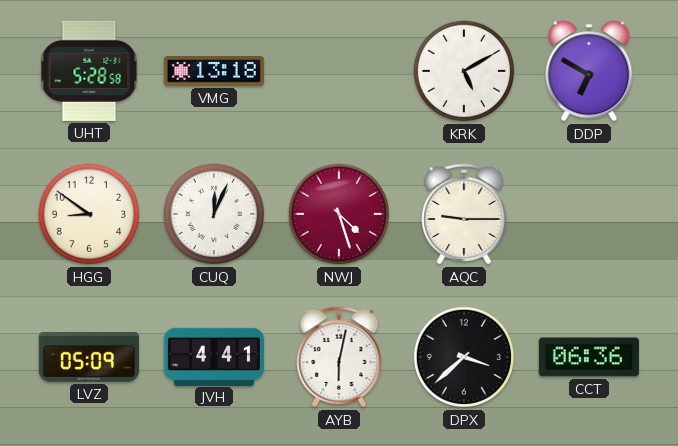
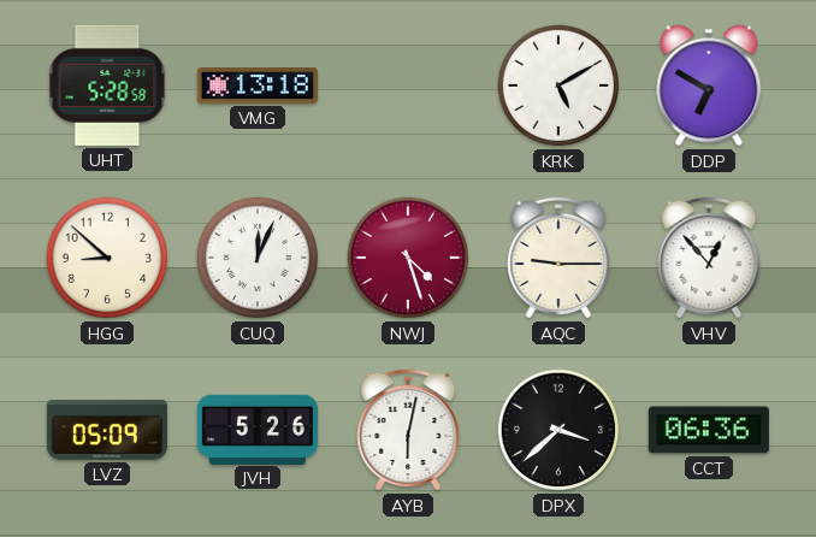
HGG: 8:51 -> 8:52 (107, 258)
VHV: none -> 12:53 (709, 258)
JVH: 4:41 -> 5:26 (258, 429)
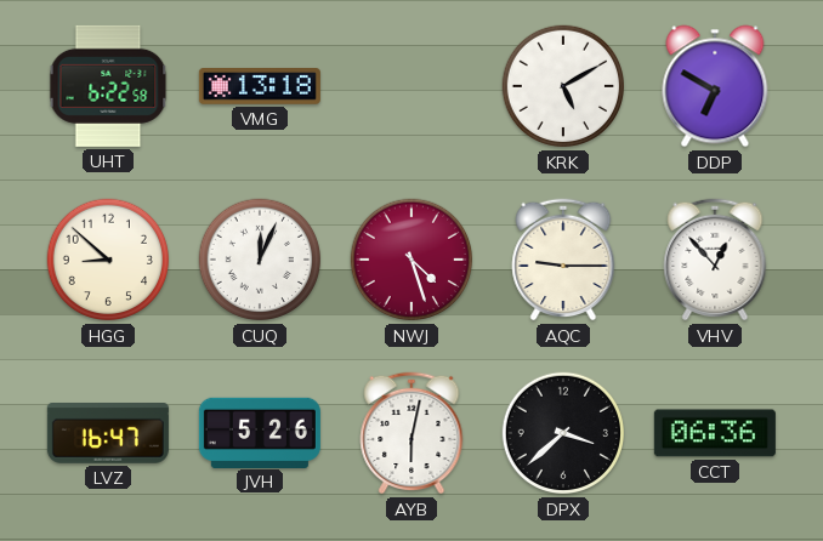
UHT: 5:28 -> 6:22 (108, 86)
LVZ: 05:09 -> 16:47 (108, 434)
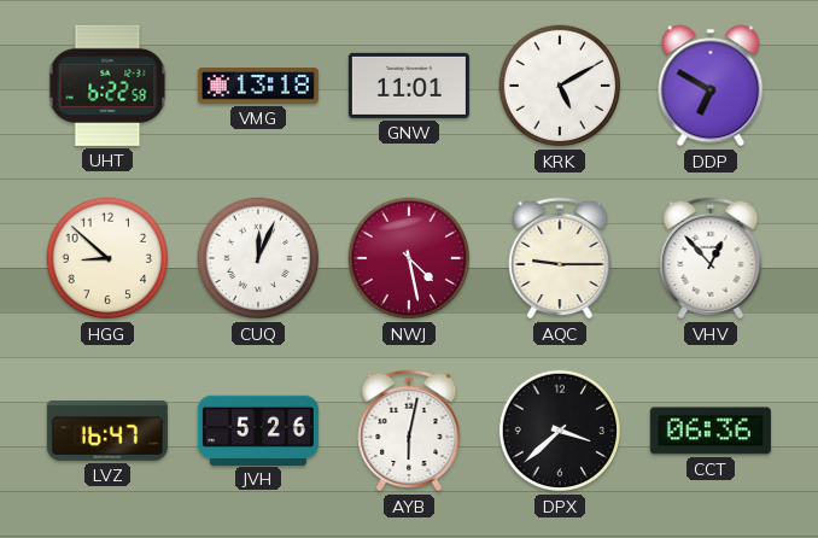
GNW: none -> 11:01 (409, 86)
NWJ: 4:27 -> 4:28 (409, 258)
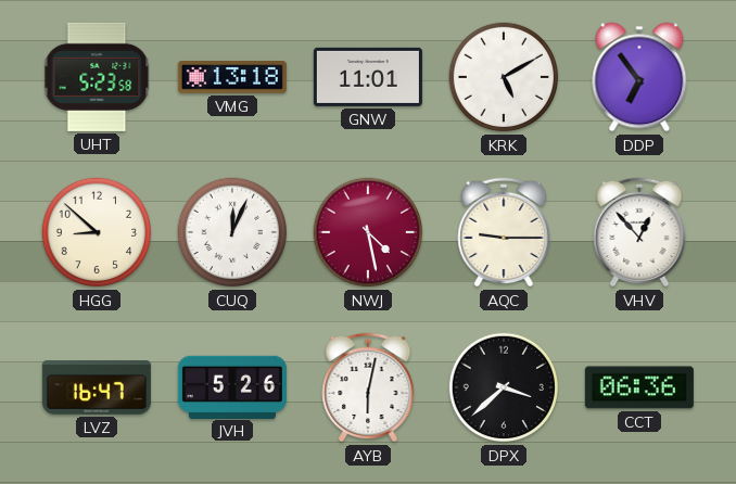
UHT: 6:22 -> 5:23 (97, 77)
DDP: 6:50 -> 6:54 (639, 77)
